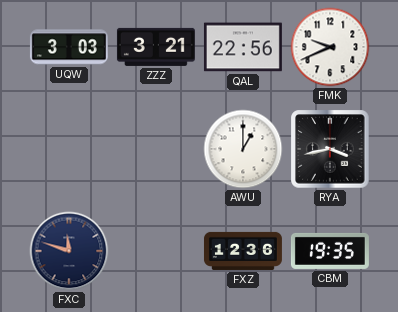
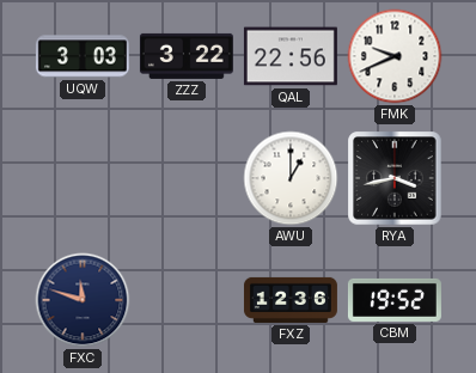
ZZZ: 3:21 -> 3:22 (187, 56)
CBM: 19:35 -> 19:52 (395, 300)
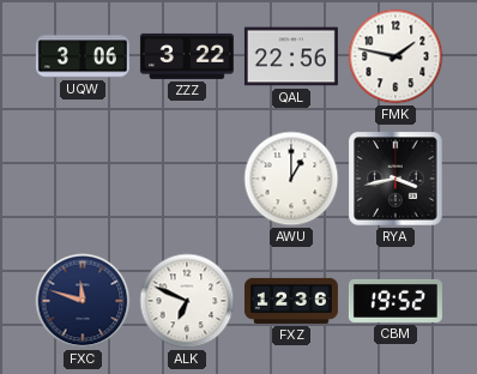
UQW: 3:03 -> 3:06 (83, 56)
FMK: 9:41 -> 1:47 (396, 56)
ALK: none -> 6:49 (187, 301)
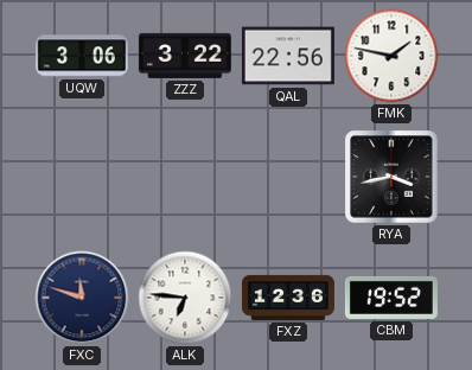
AWU: 1:00 -> none (291, 179)
ALK: 6:49 -> 6:46 (185, 298)
